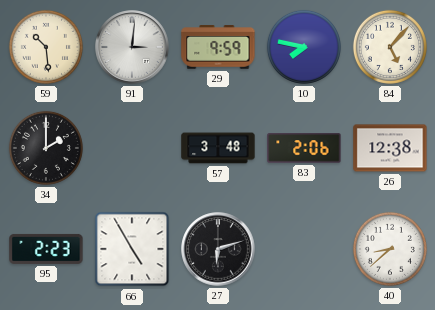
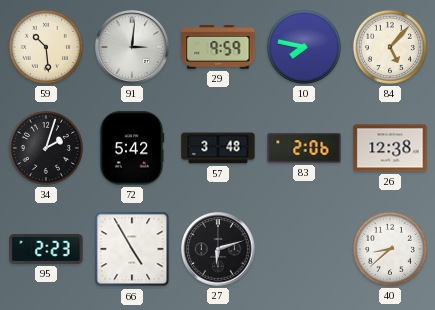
34: 2:00 -> 2:03 (46, 148)
72: none -> 5:42 (132, 148)
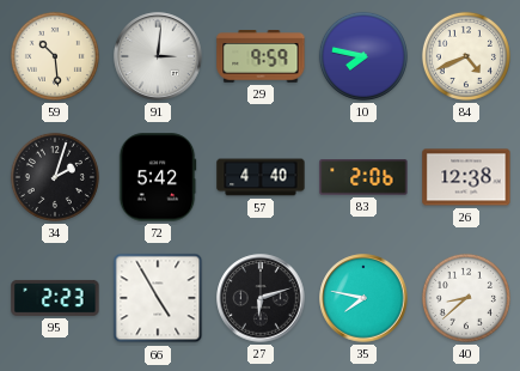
84: 5:07 -> 4:41 (466, 56)
57: 3:48 -> 4:40 (261, 177)
35: none -> 7:47 (363, 298)
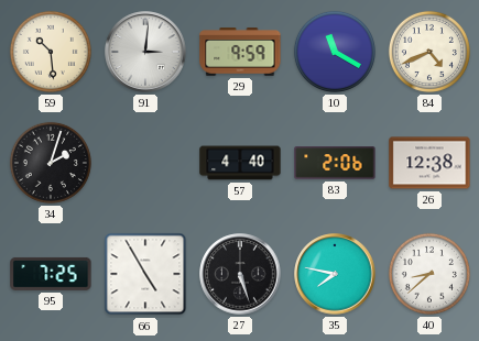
10: 7:47 -> 11:20 (335, 52)
72: 5:42 -> none (158, 177)
95: 2:23 -> 7:25 (51, 274)
27: 6:12 -> 5:27 (240, 274)
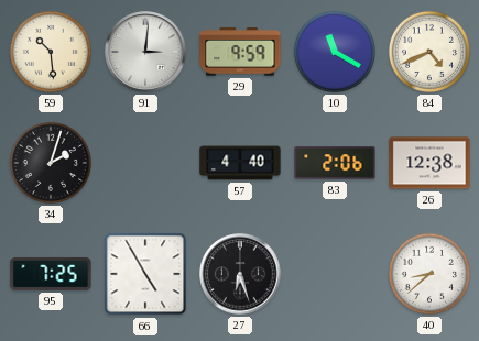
27: 5:27 -> 6:27 (240, 274)
35: 7:47 -> none (335, 274)
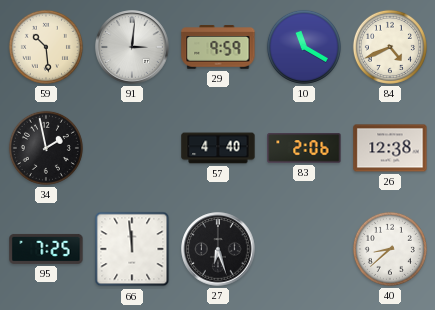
34: 2:03 -> 1:58 (46, 148)
66: 4:55 -> 11:59 (132, 249)
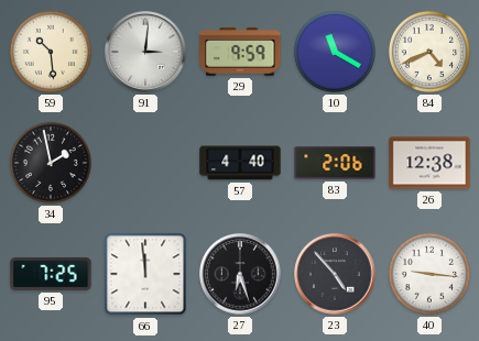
23: none -> 4:53 (335, 274)
40: 8:38 -> 9:16 (429, 274)
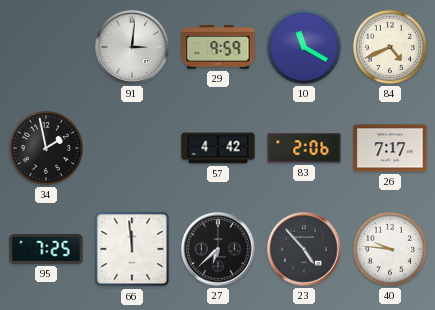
59: 10:29 -> none (51, 52)
57: 4:40 -> 4:42 (218, 148)
26: 12:38 -> 7:17 (390, 148)
27: 6:27 -> 6:38 (218, 249)
40: 9:16 -> 9:46 (390, 249)
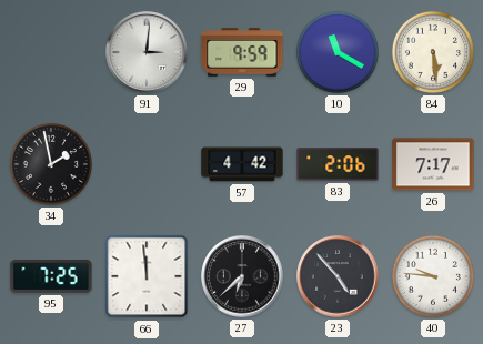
84: 4:41 -> 5:29 (433, 52)
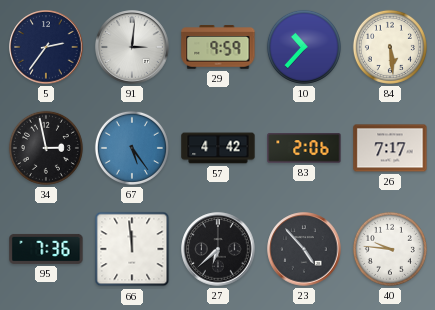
5: none -> 2:36 (46, 47)
10: 11:20 -> 10:37 (304, 47)
34: 1:58 -> 2:58 (46, 148)
67: none -> 5:24 (132, 148)
95: 7:25 -> 7:36 (46, 249)
